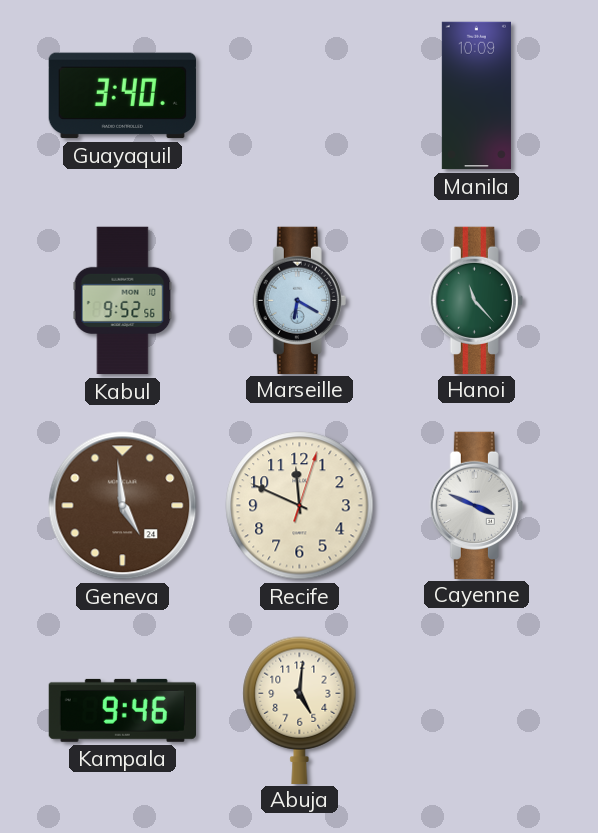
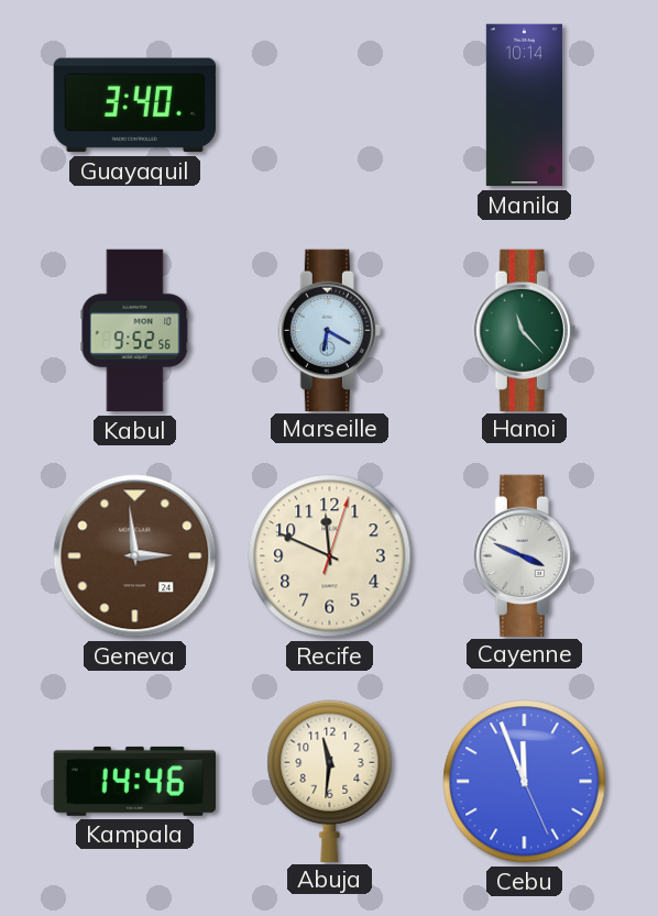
Manila: 10:09 -> 10:14 (524, 106)
Geneva: 4:59 -> 2:59 (135, 556)
Kampala: 9:46 -> 14:46 (134, 781)
Abuja: 5:01 -> 11:31 (330, 781)
Cebu: none -> 11:56 (525, 782)
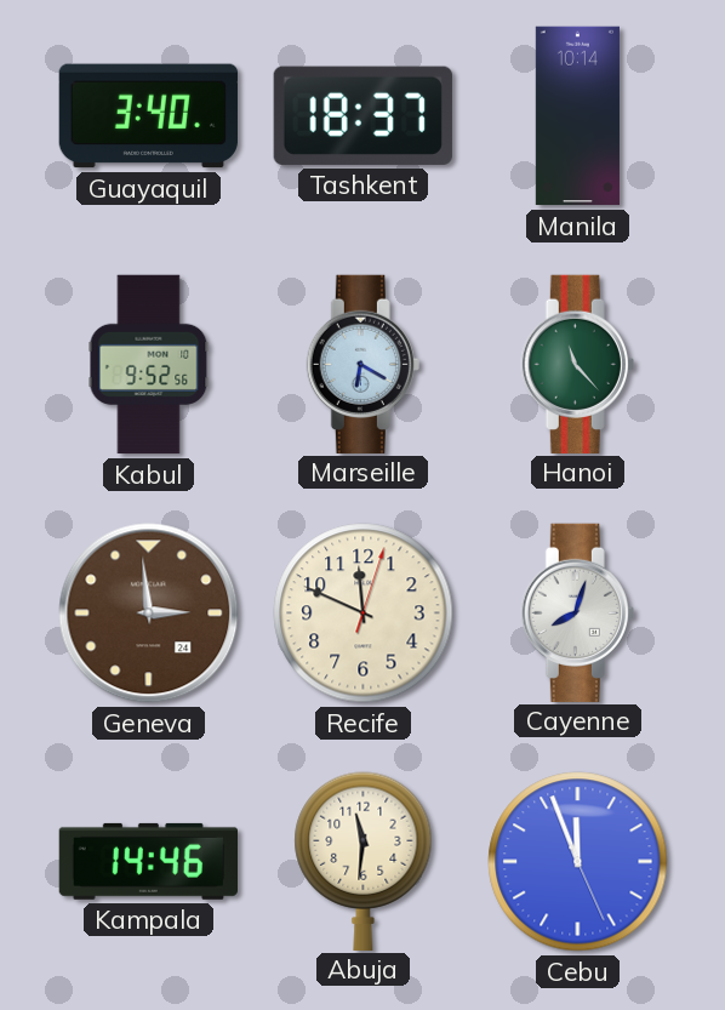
Tashkent: none -> 18:37 (362, 115)
Cayenne: 3:49 -> 8:03 (577, 612)
